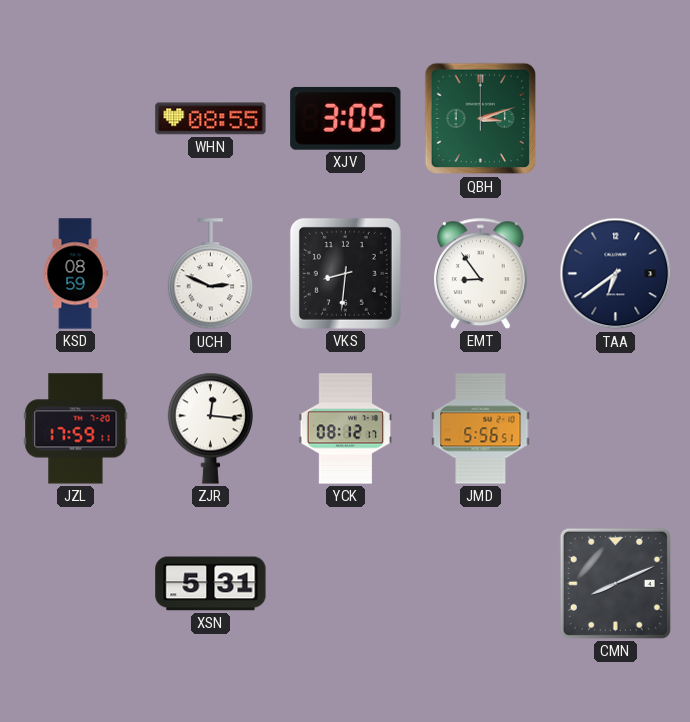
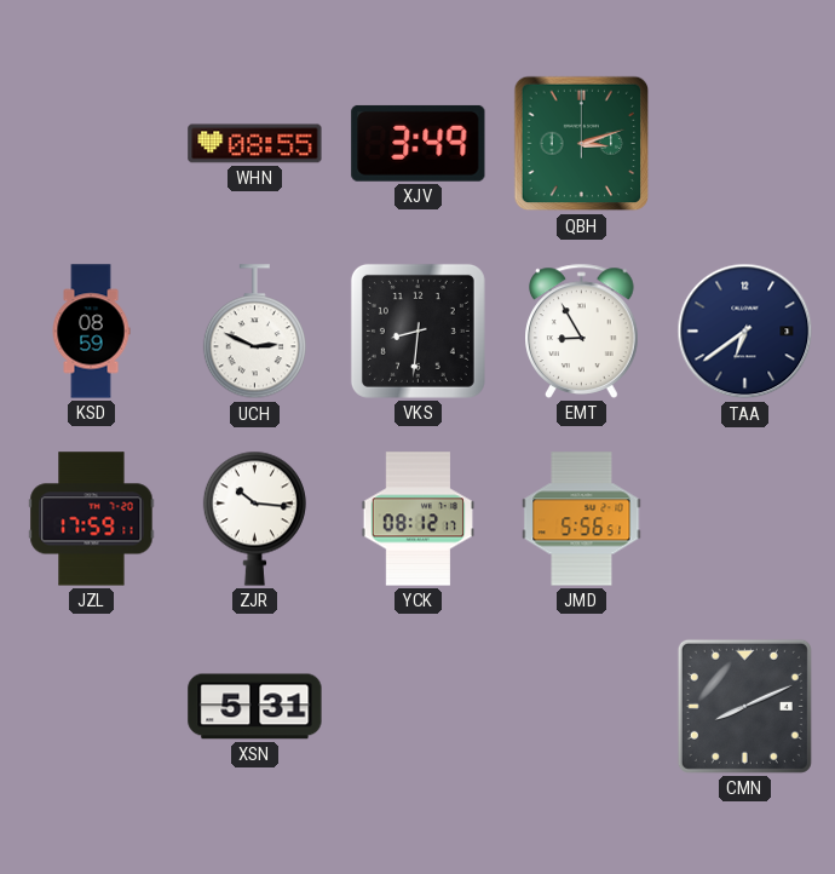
XJV: 3:05 -> 3:49 (419, 143)
EMT: 8:54 -> 8:55 (582, 330)
ZJR: 12:16 -> 10:16 (254, 518)
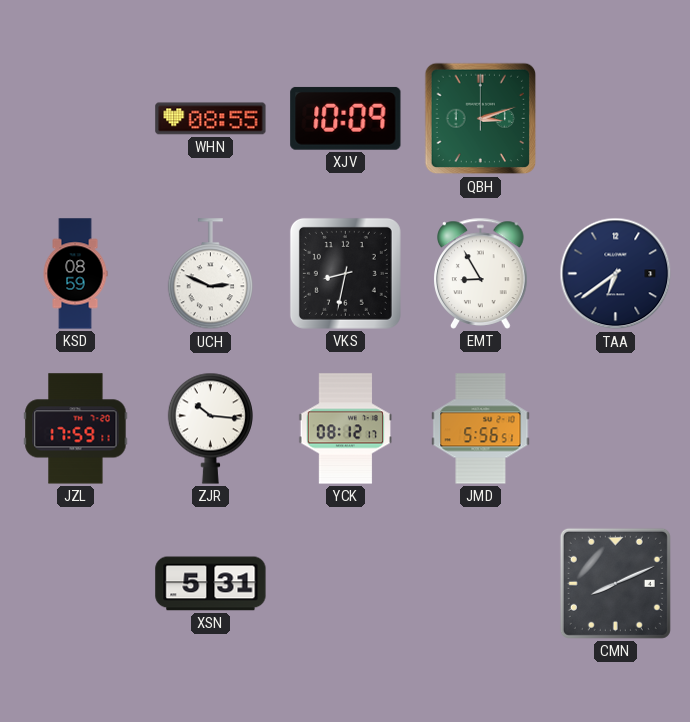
XJV: 3:49 -> 10:09 (346, 118)
VKS: 8:31 -> 8:32 (345, 273)
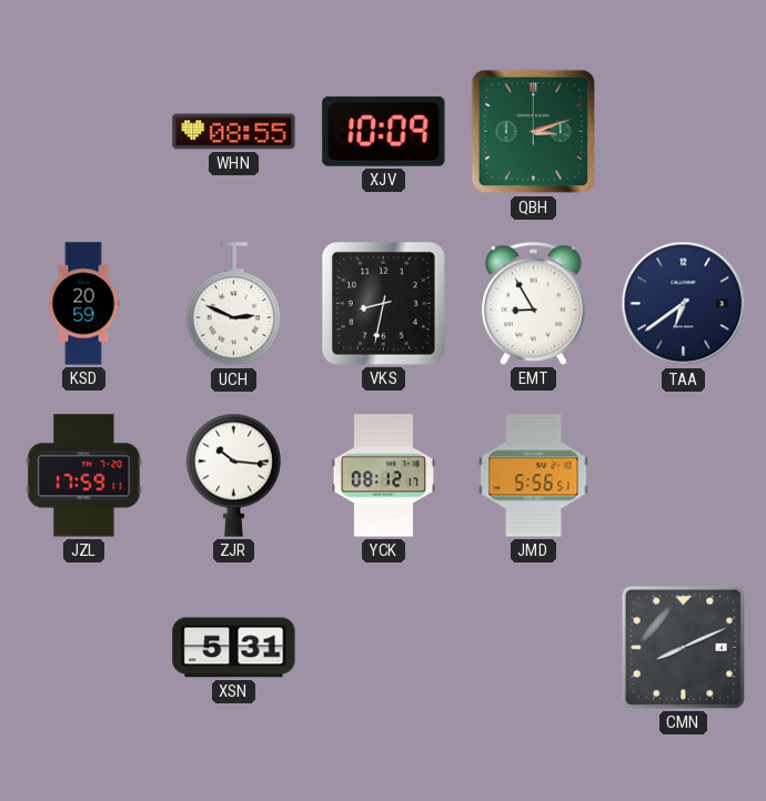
KSD: 08:59 -> 20:59 (83, 304)
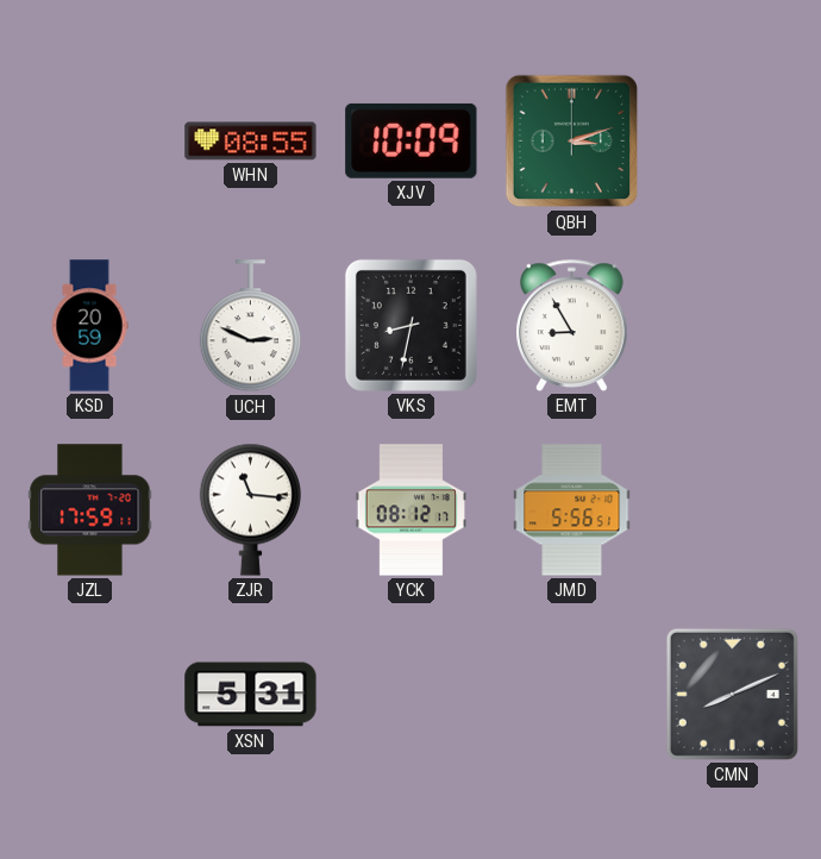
TAA: 6:39 -> none (684, 304)
ZJR: 10:16 -> 11:16 (250, 509)
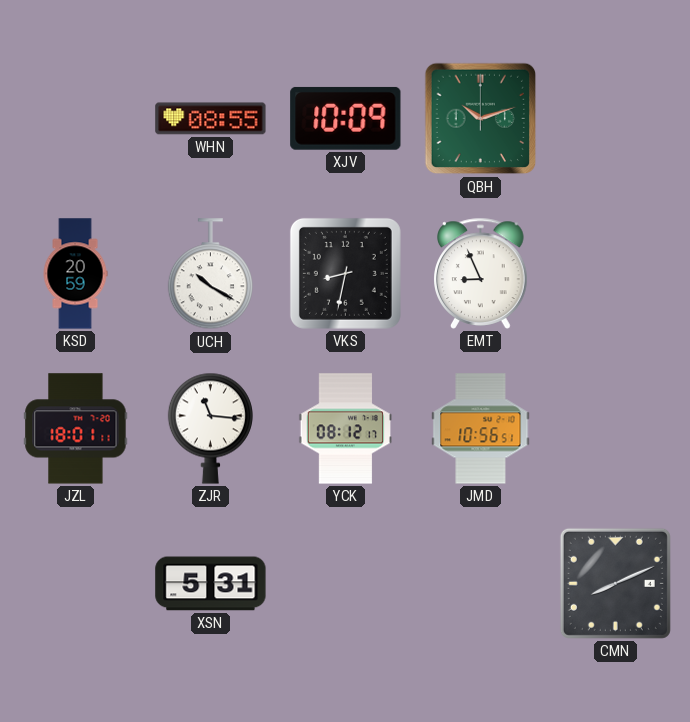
QBH: 3:12 -> 10:12 (481, 119)
UCH: 2:49 -> 10:20 (210, 274)
EMT: 8:55 -> 8:56 (481, 273)
JZL: 17:59 -> 18:01 (76, 429)
JMD: 5:56 -> 10:56 (481, 429)
